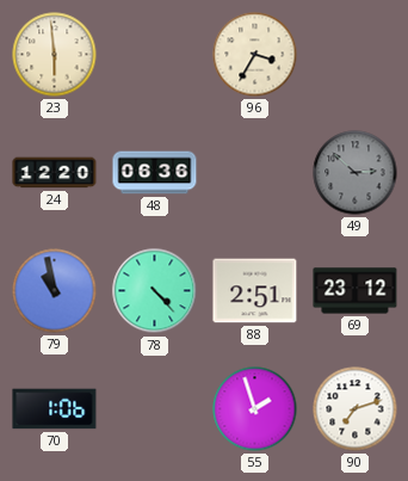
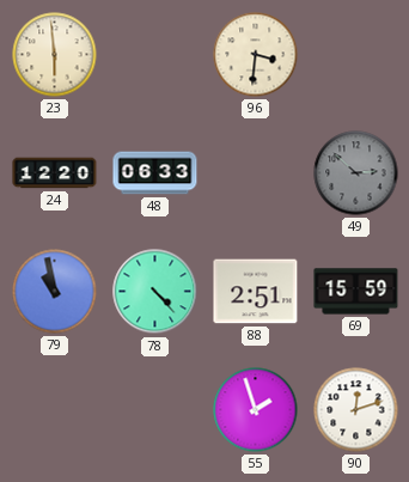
96: 3:35 -> 3:31 (256, 55)
48: 06:36 -> 06:33 (155, 173)
69: 23:12 -> 15:59 (356, 292)
70: 1:06 -> none (55, 409)
90: 7:12 -> 12:12 (356, 410)
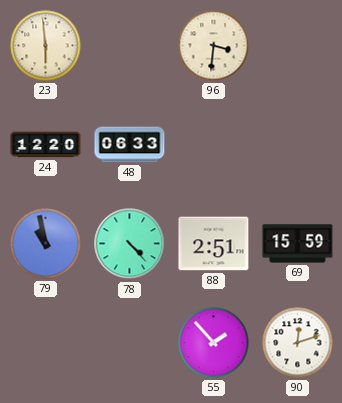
49: 2:52 -> none (356, 173)
55: 1:57 -> 1:53 (214, 343)
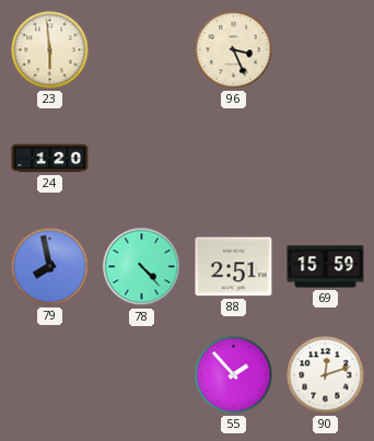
96: 3:31 -> 3:26 (234, 50)
24: 12:20 -> 1:20 (50, 159)
48: 06:33 -> none (130, 145)
79: 10:58 -> 7:58 (50, 267)
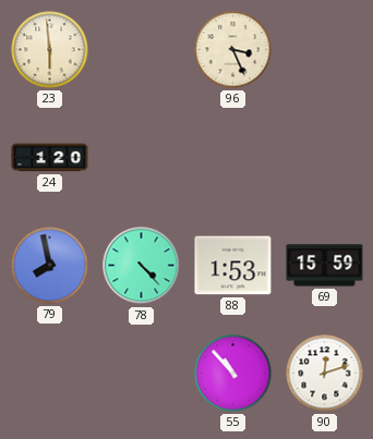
88: 2:51 -> 1:53 (233, 266)
55: 1:53 -> 10:53 (233, 374)
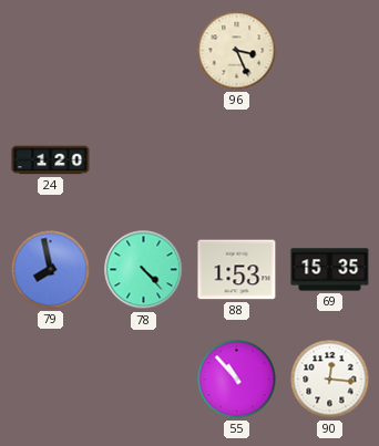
23: 5:59 -> none (50, 50)
69: 15:59 -> 15:35 (330, 270)
90: 12:12 -> 12:16 (330, 380)
